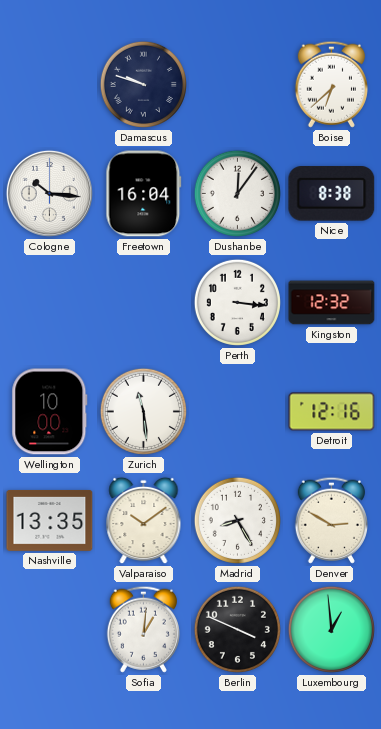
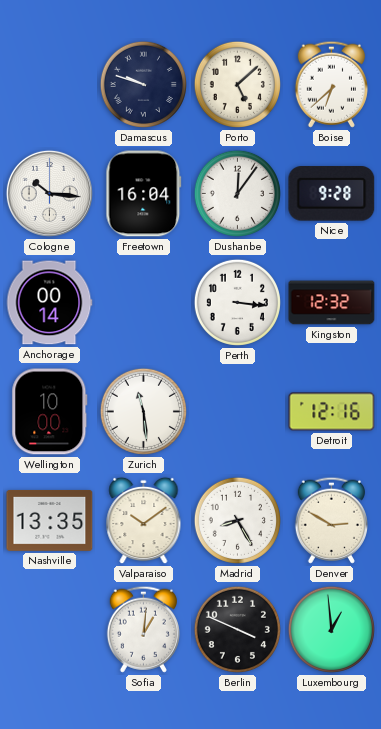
Porto: none -> 5:08 (237, 84)
Nice: 8:38 -> 9:28 (332, 194)
Anchorage: none -> 00:14 (49, 303)
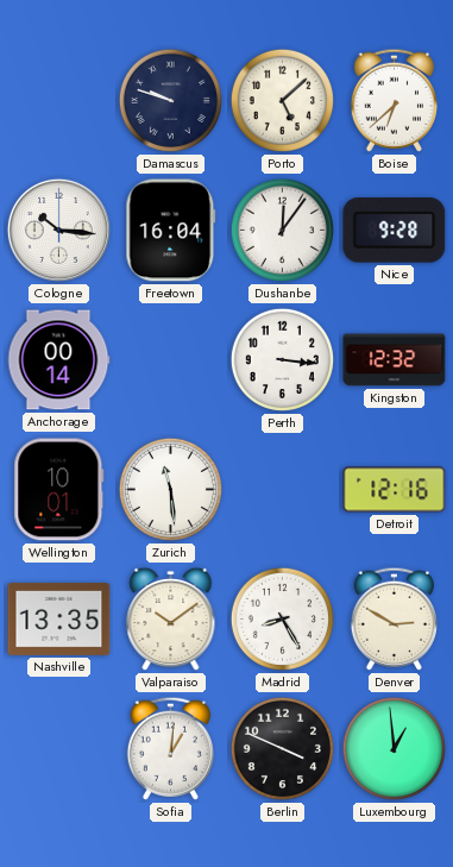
Wellington: 10:00 -> 10:01 (59, 490)
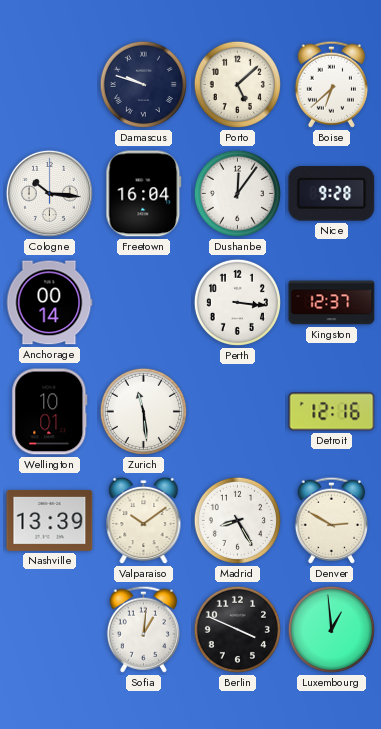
Kingston: 12:32 -> 12:37 (332, 303)
Nashville: 13:35 -> 13:39 (50, 520)
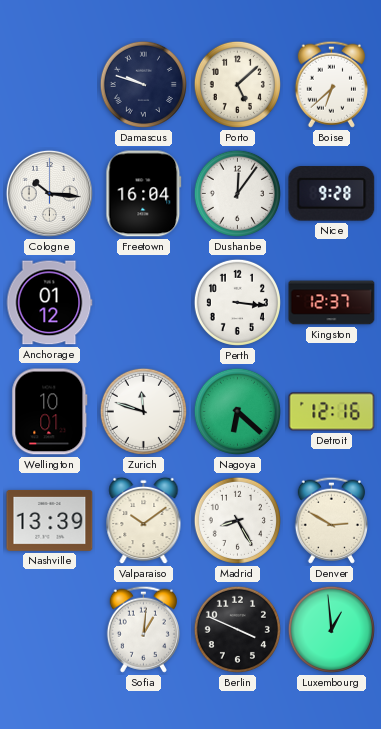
Anchorage: 00:14 -> 01:12 (49, 303)
Zurich: 11:29 -> 11:48 (143, 411)
Nagoya: none -> 6:22 (237, 411)
